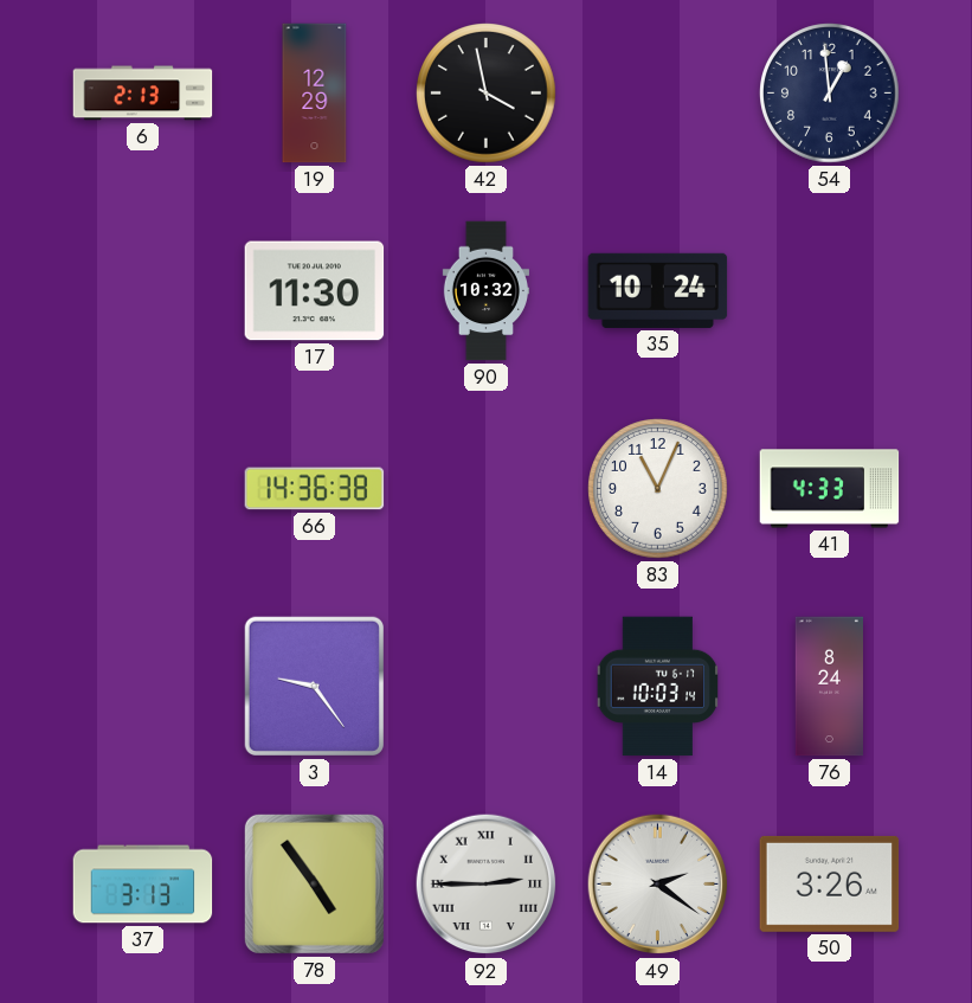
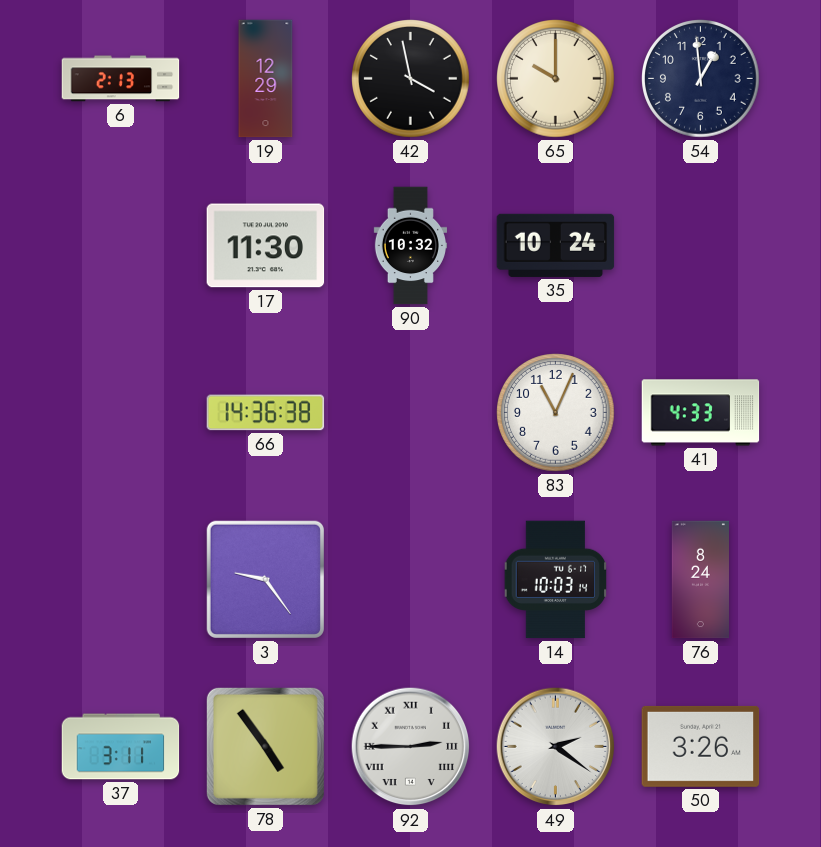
65: none -> 10:00 (556, 79)
37: 3:13 -> 3:11 (121, 747)
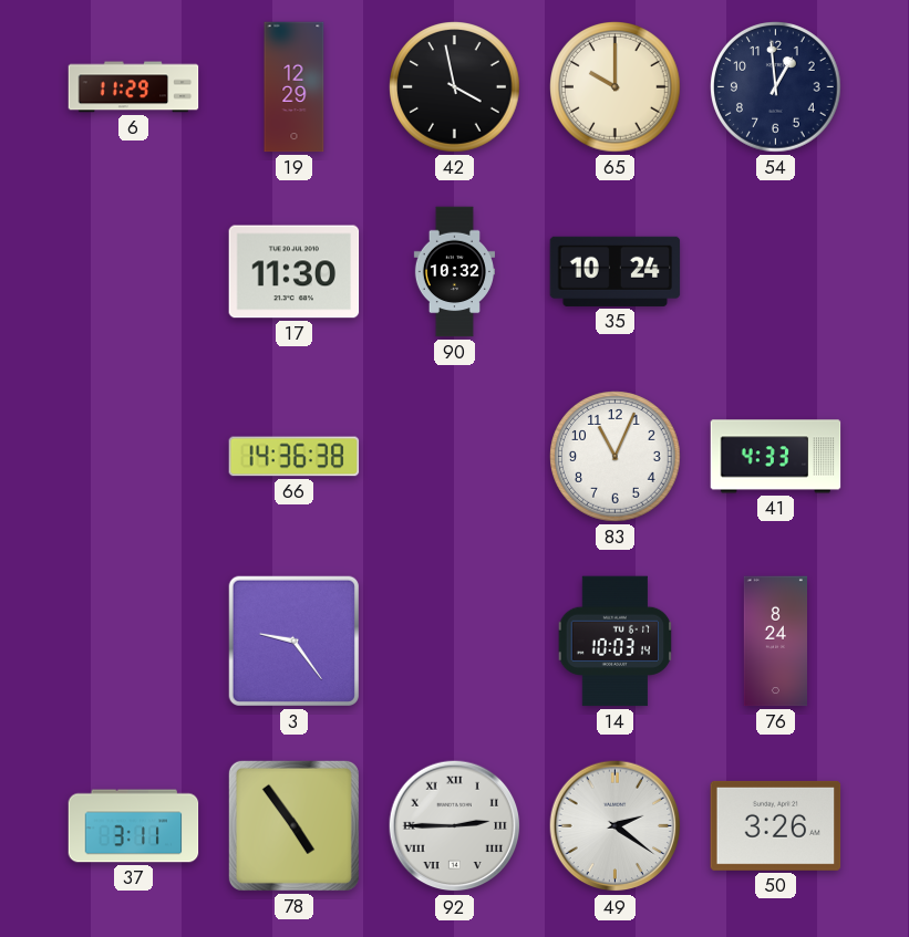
6: 2:13 -> 11:29 (134, 87)
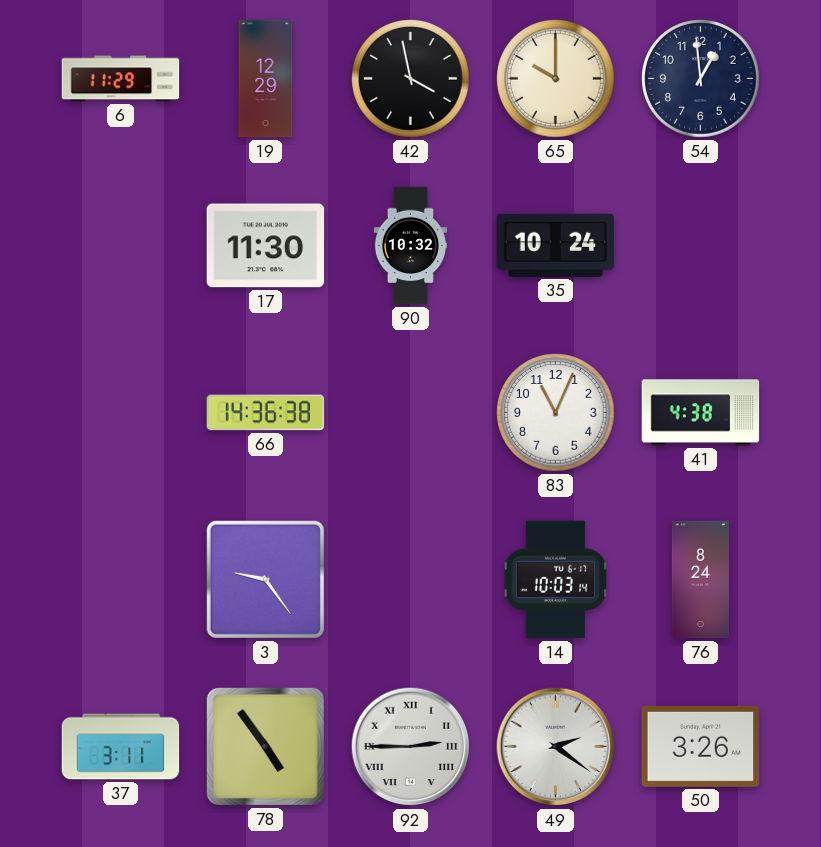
41: 4:33 -> 4:38 (701, 413)
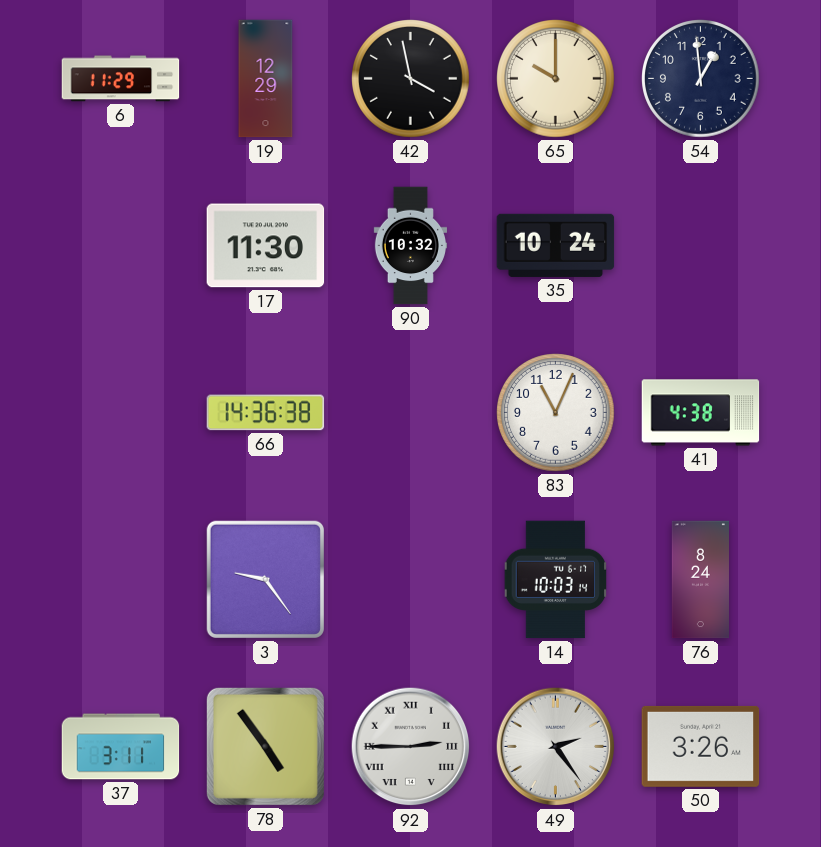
49: 2:21 -> 2:24 (556, 747)
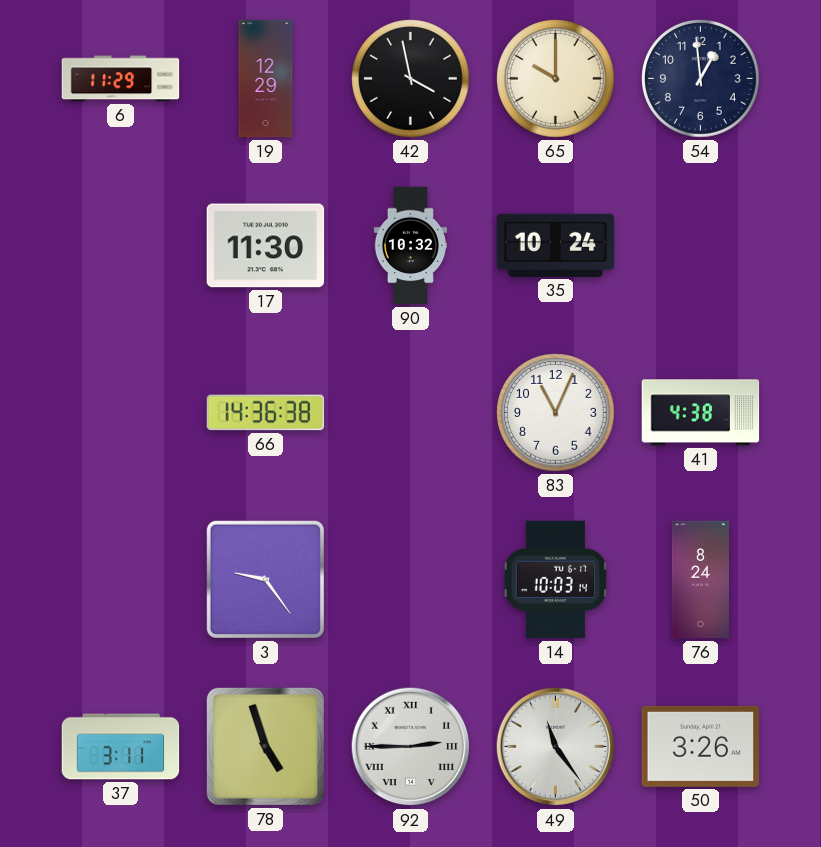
78: 4:54 -> 4:57 (265, 746)
49: 2:24 -> 11:24 (556, 747)
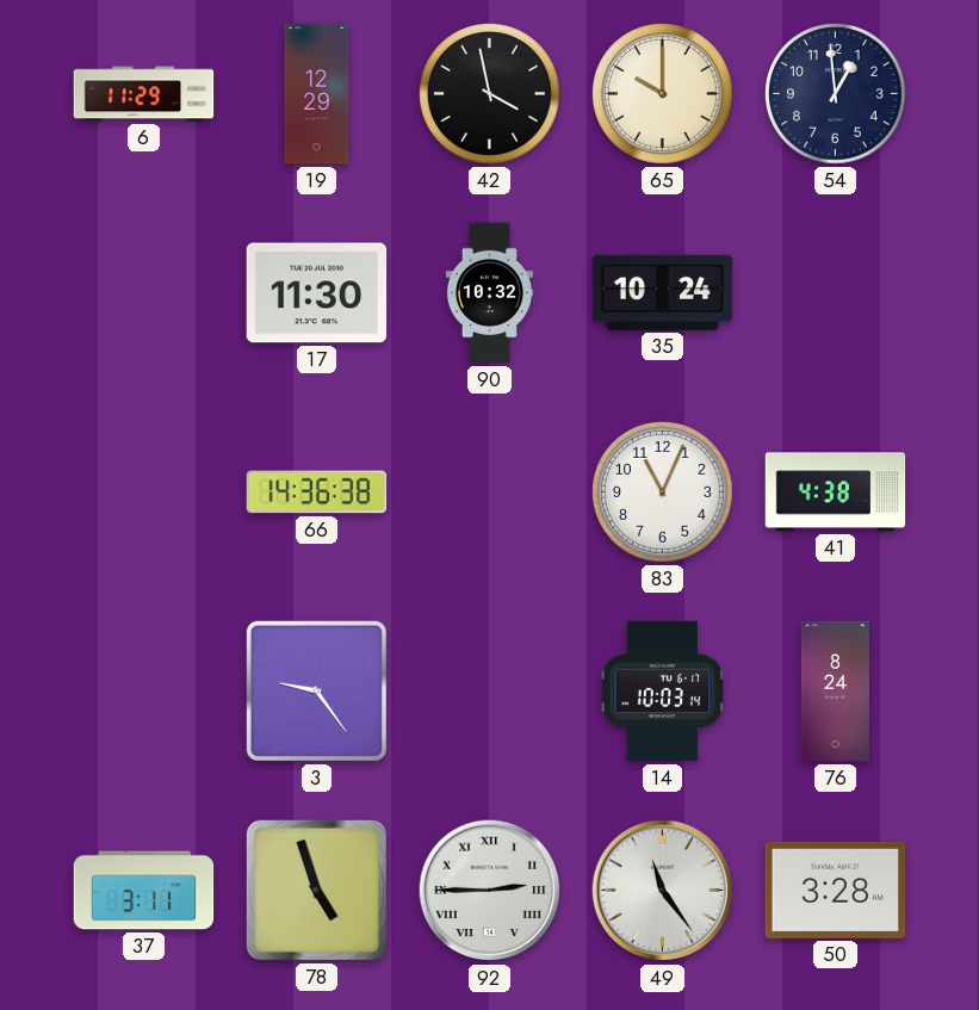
50: 3:26 -> 3:28 (836, 890)
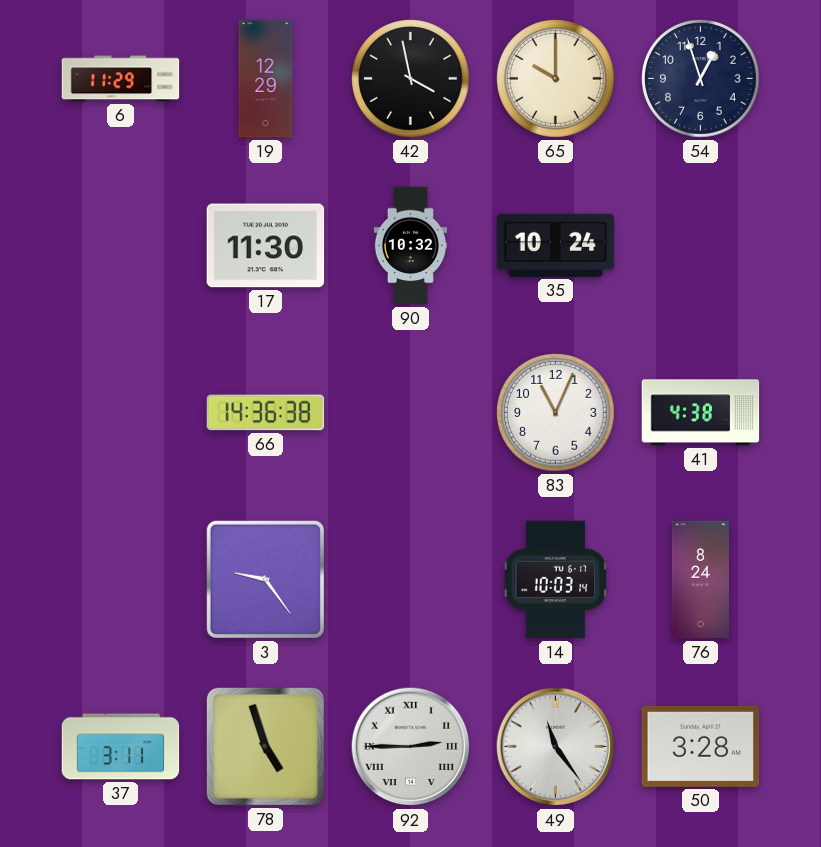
54: 12:59 -> 12:57 (701, 79)
